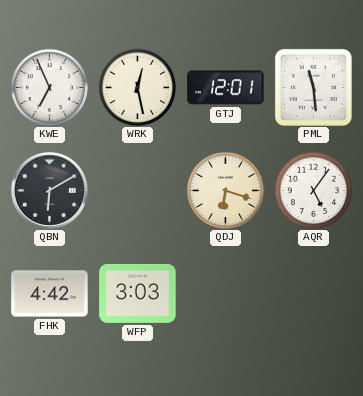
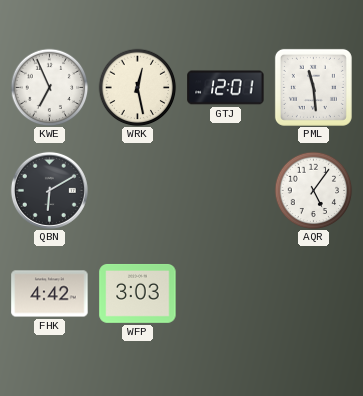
QDJ: 6:18 -> none (225, 190)
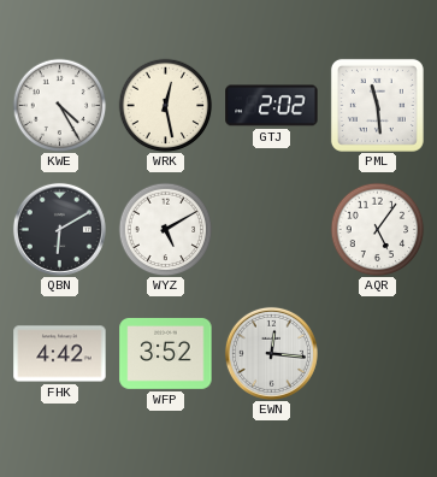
KWE: 6:56 -> 4:25 (59, 105)
GTJ: 12:01 -> 2:02 (272, 106)
WYZ: none -> 5:10 (165, 229)
WFP: 3:03 -> 3:52 (166, 354)
EWN: none -> 12:16 (271, 353)
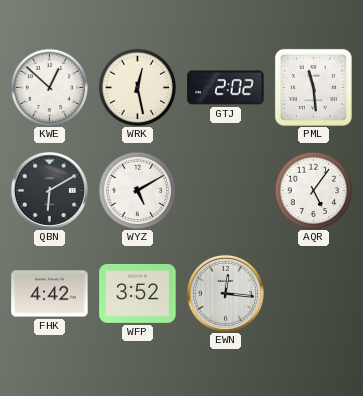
KWE: 4:25 -> 12:52 (49, 87)
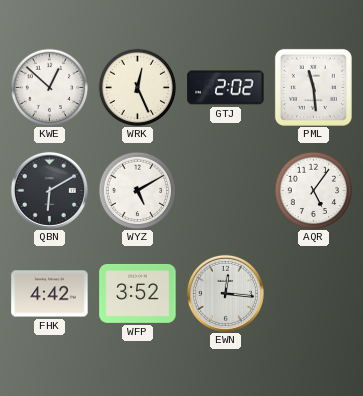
WRK: 12:28 -> 12:26 (137, 87)
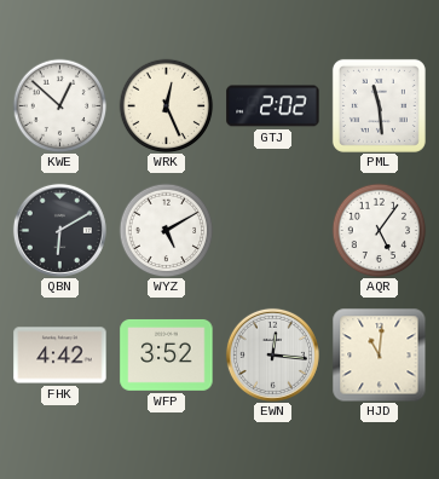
HJD: none -> 11:01 (379, 354)
